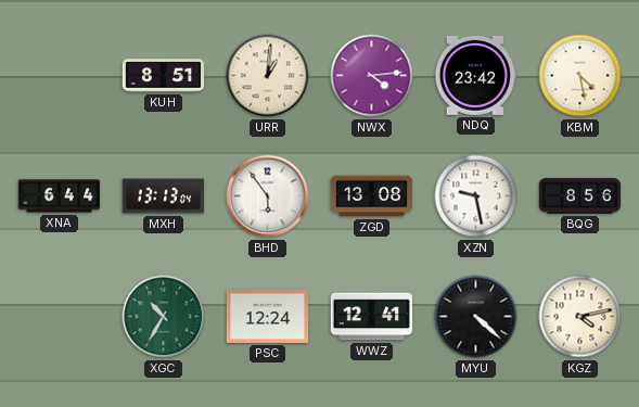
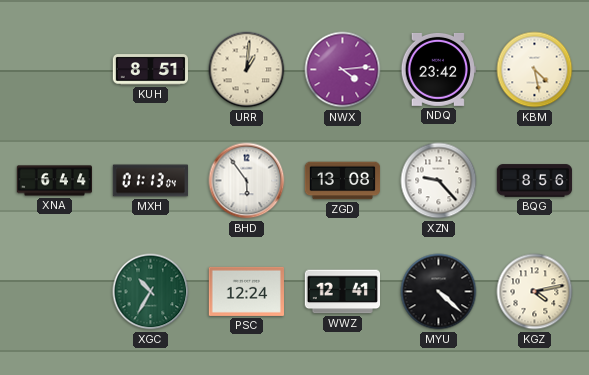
MXH: 13:13 -> 01:13 (150, 181)
XZN: 9:28 -> 9:23 (439, 181)
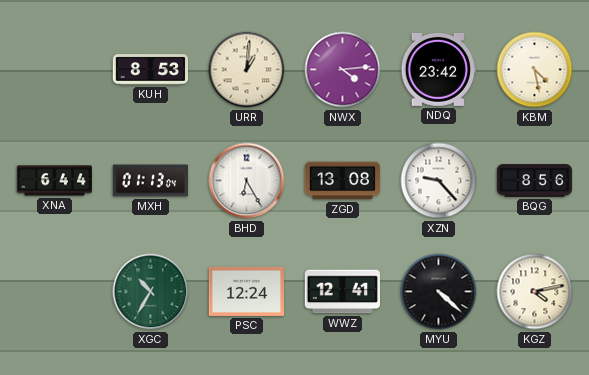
KUH: 8:51 -> 8:53 (150, 70)
BHD: 5:54 -> 6:25 (247, 181)
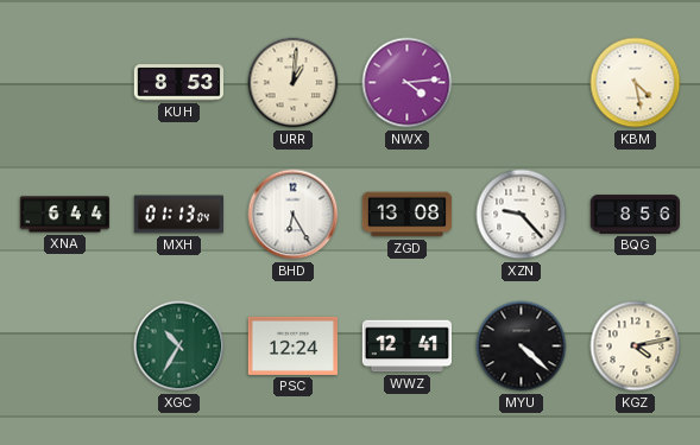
NDQ: 23:42 -> none (438, 69)
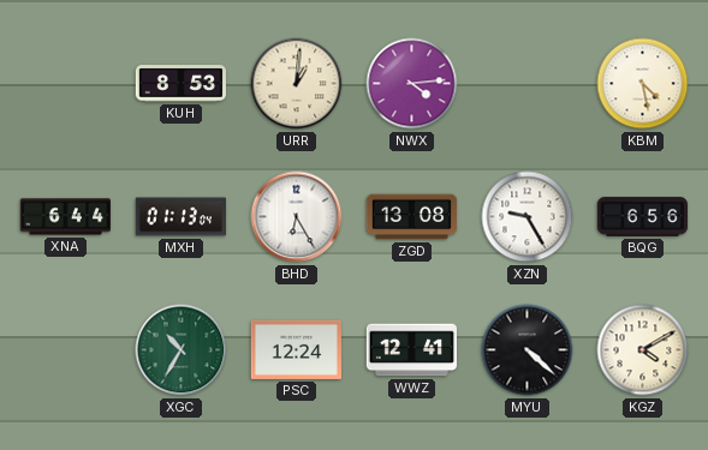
XZN: 9:23 -> 9:25 (528, 217)
BQG: 8:56 -> 6:56 (643, 217)
KGZ: 4:13 -> 4:10 (643, 350)
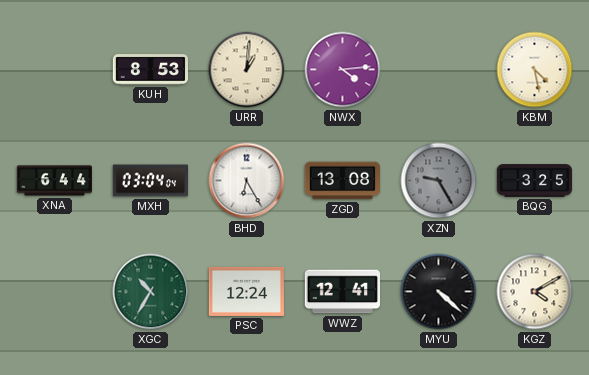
MXH: 01:13 -> 03:04 (150, 181)
XZN dial: white -> grey (439, 181)
BQG: 6:56 -> 3:25 (535, 181)
